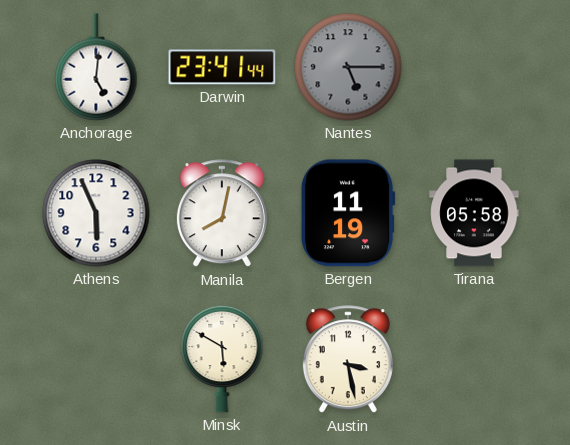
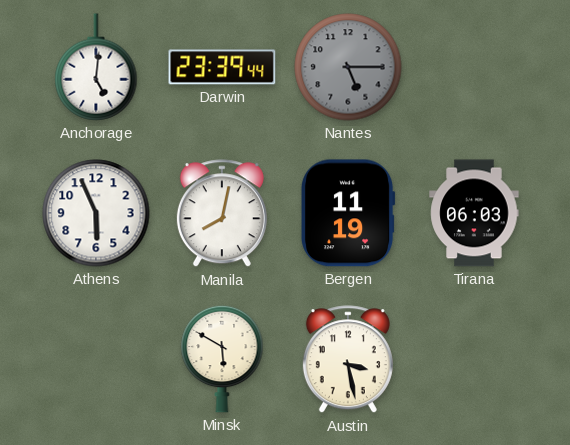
Darwin: 23:41 -> 23:39 (222, 67)
Tirana: 05:58 -> 06:03 (474, 213)
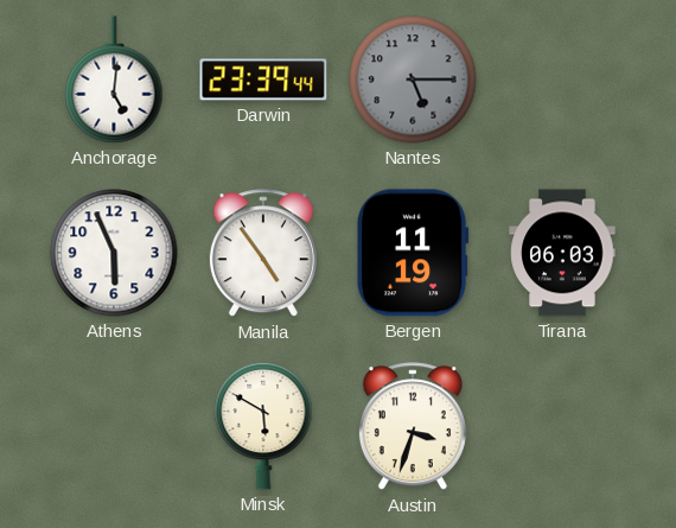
Manila: 8:02 -> 4:54 (263, 254)
Austin: 3:28 -> 3:33 (413, 427)
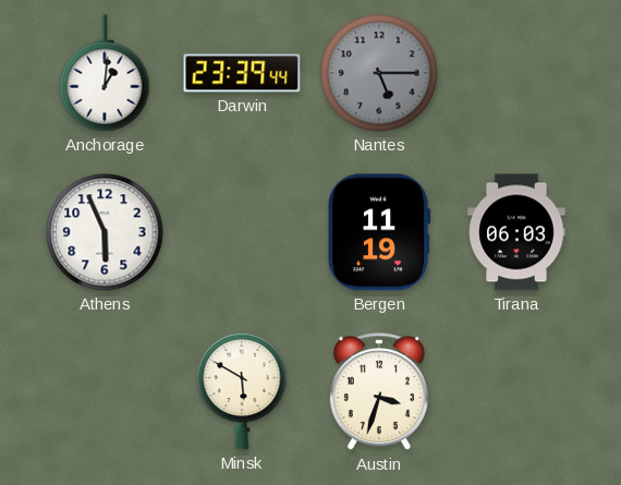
Anchorage: 5:01 -> 1:01 (105, 73)
Manila: 4:54 -> none (263, 254)
